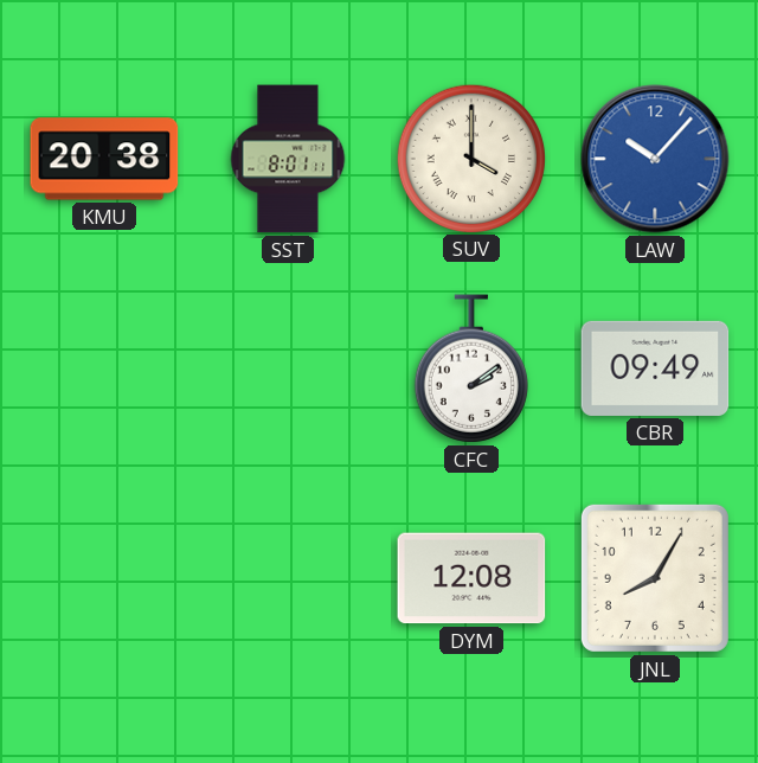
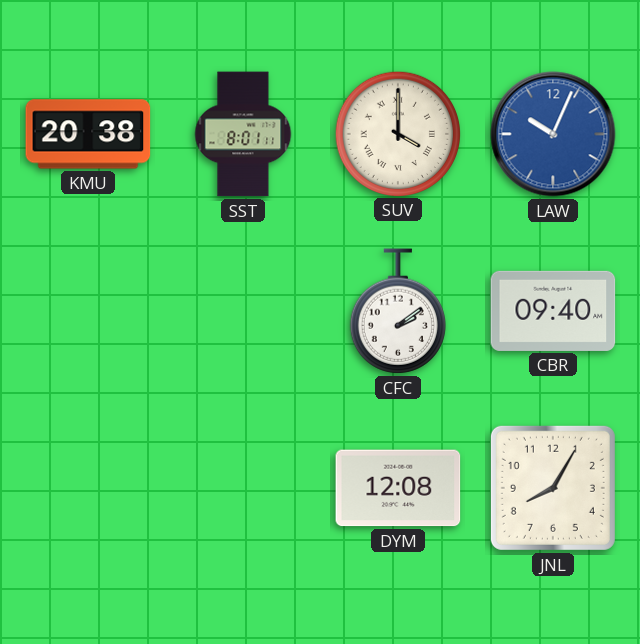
LAW: 10:07 -> 10:04 (553, 134)
CBR: 09:49 -> 09:40 (553, 311)
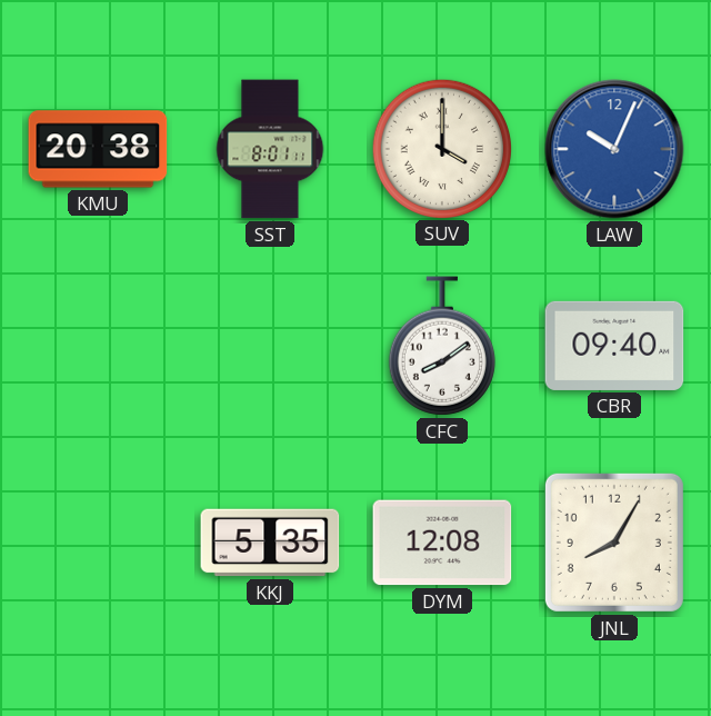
CFC: 2:09 -> 8:09 (442, 346)
KKJ: none -> 5:35 (270, 543)
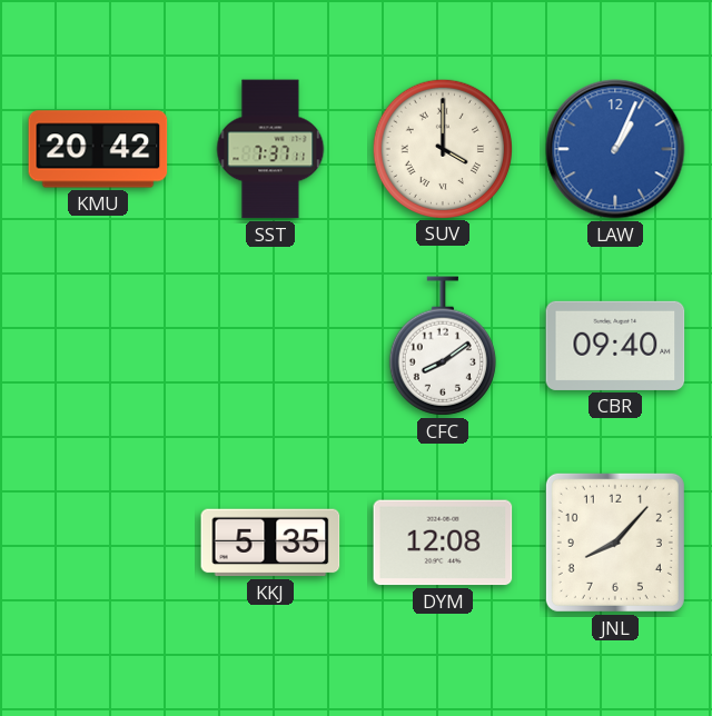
KMU: 20:38 -> 20:42 (98, 149)
SST: 8:01 -> 7:37 (270, 149)
LAW: 10:04 -> 1:04 (615, 149)
JNL: 8:05 -> 8:07 (615, 543)
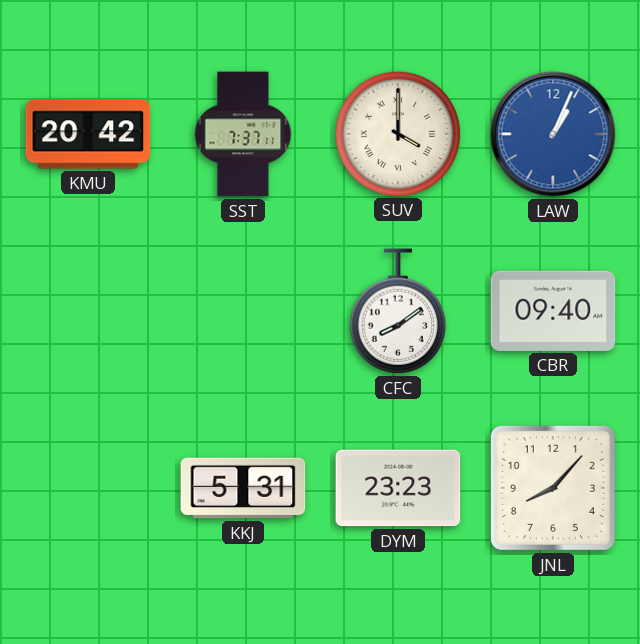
KKJ: 5:35 -> 5:31 (243, 488)
DYM: 12:08 -> 23:23 (398, 488)
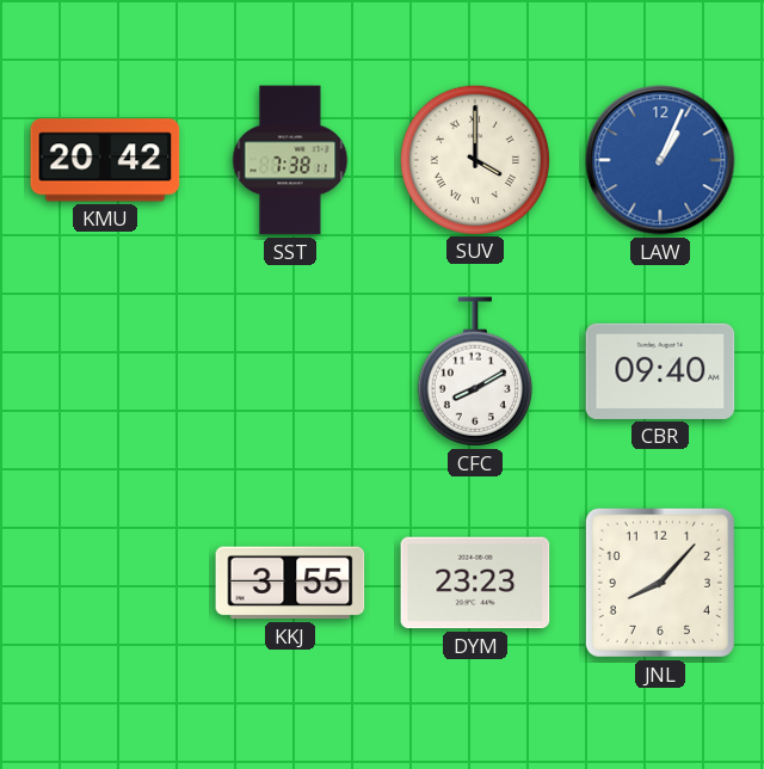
SST: 7:37 -> 7:38 (290, 160)
CFC: 8:09 -> 8:10 (475, 371)
KKJ: 5:31 -> 3:55 (290, 583)
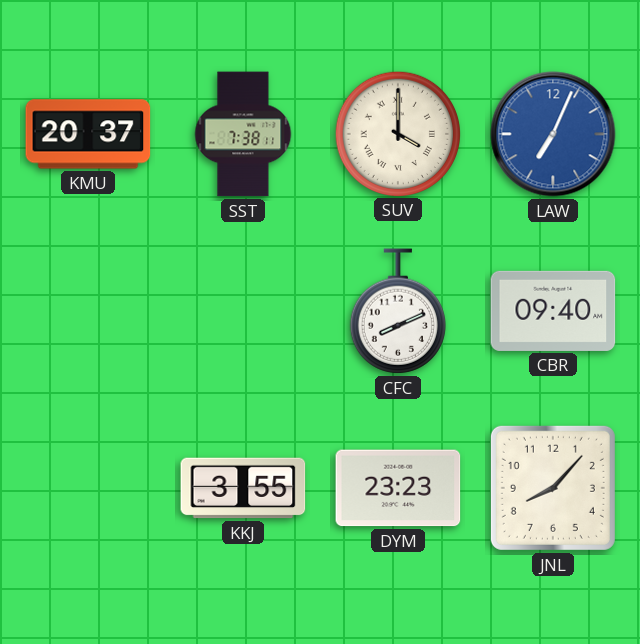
KMU: 20:42 -> 20:37 (88, 134)
LAW: 1:04 -> 7:04 (553, 134)
CFC: 8:10 -> 8:11 (398, 311)
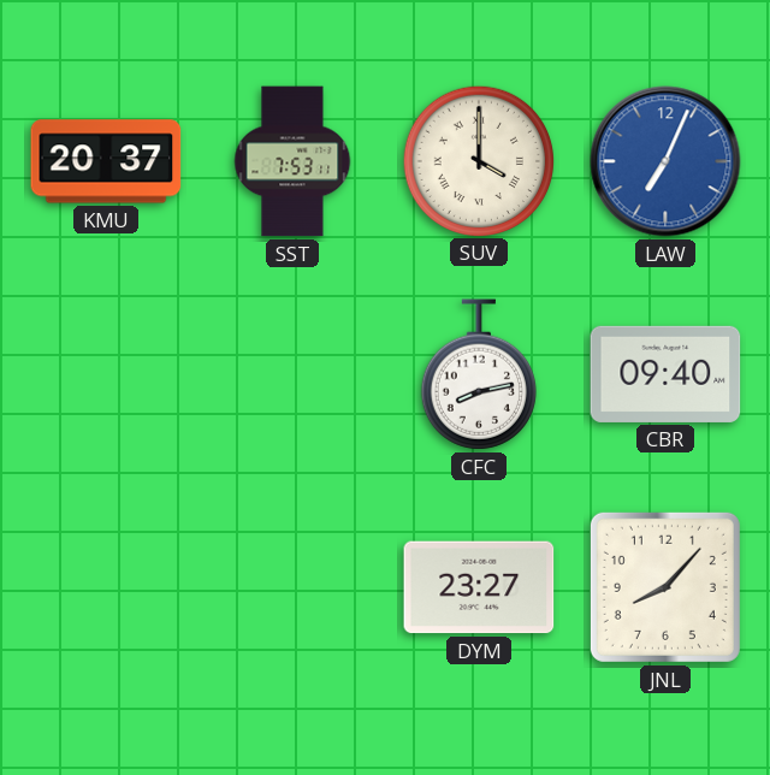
SST: 7:38 -> 7:53 (292, 161)
CFC: 8:11 -> 8:13 (479, 374)
KKJ: 3:55 -> none (243, 488)
DYM: 23:23 -> 23:27 (479, 587)
